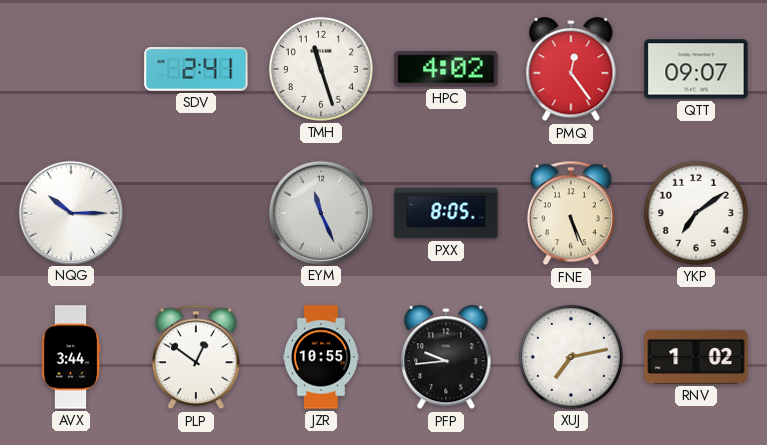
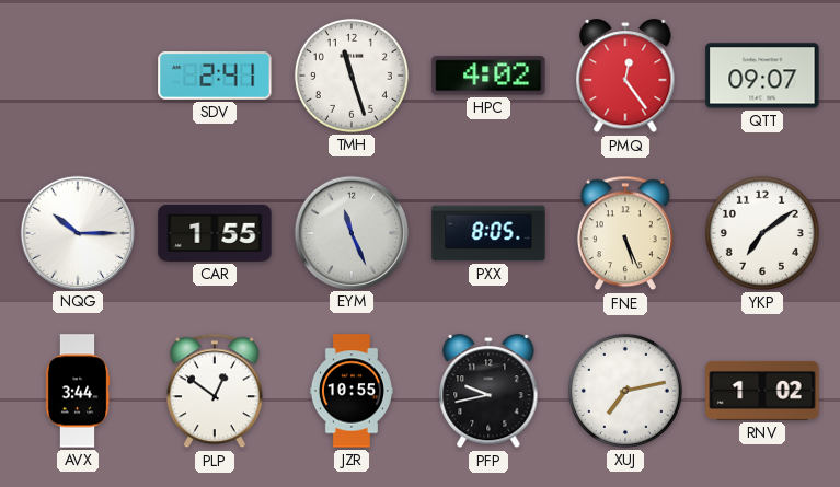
CAR: none -> 1:55 (215, 233)
PFP: 9:44 -> 9:43 (488, 392)
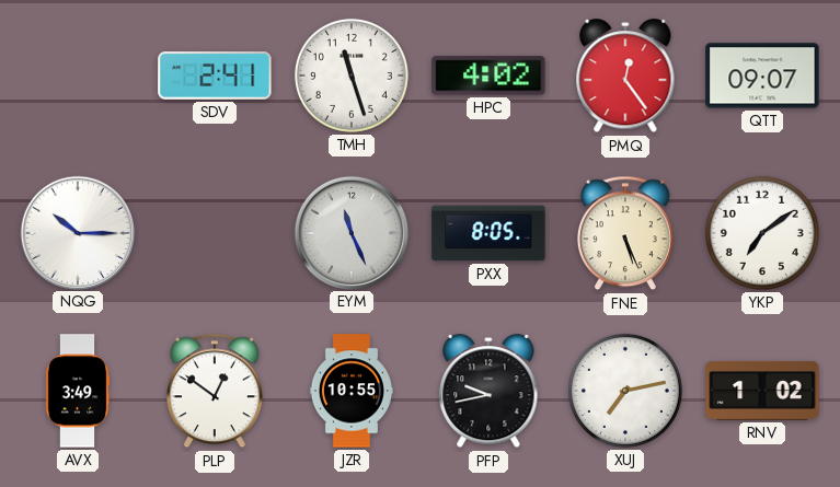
CAR: 1:55 -> none (215, 233)
AVX: 3:44 -> 3:49 (78, 391)
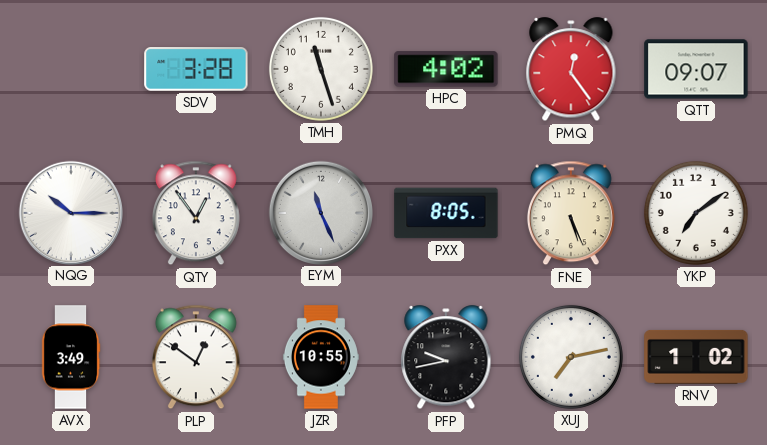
SDV: 2:41 -> 3:28 (196, 69)
QTY: none -> 12:54 (196, 213)
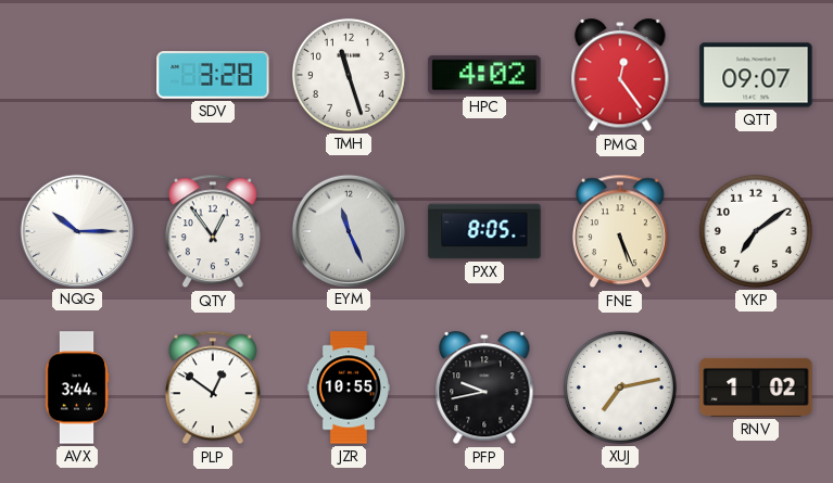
AVX: 3:49 -> 3:44 (77, 387)
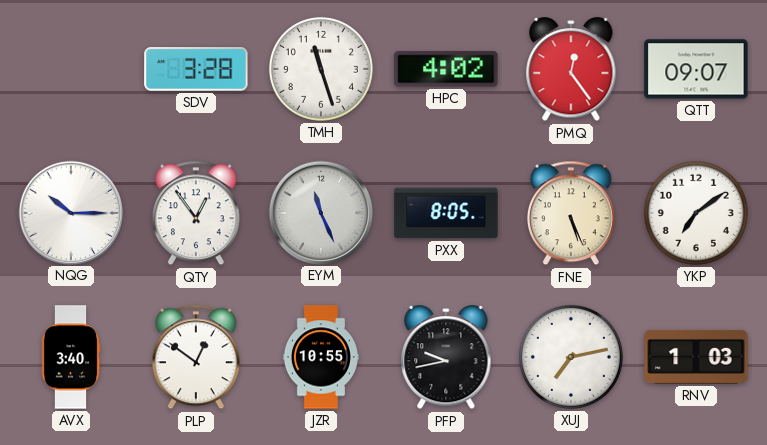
AVX: 3:44 -> 3:40 (71, 357)
RNV: 1:02 -> 1:03 (696, 357)
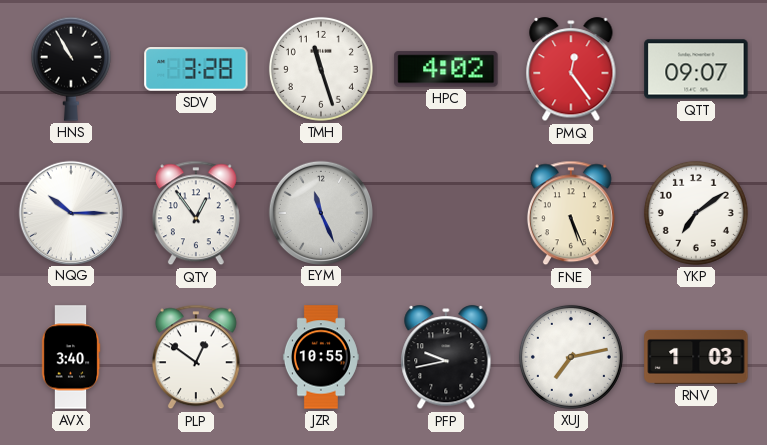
HNS: none -> 10:55 (71, 69)
PXX: 8:05 -> none (446, 213)
